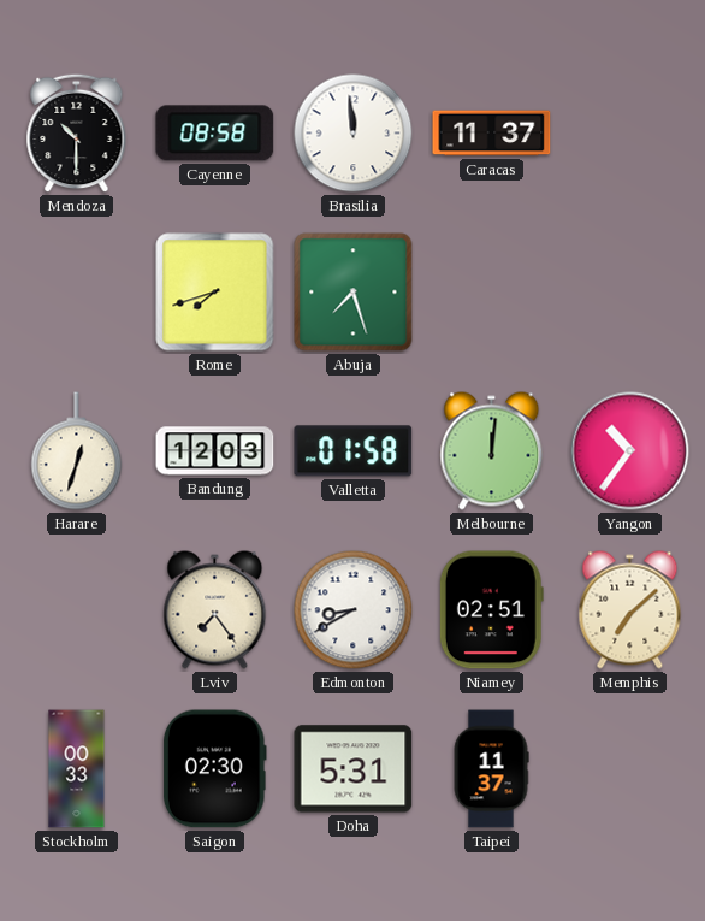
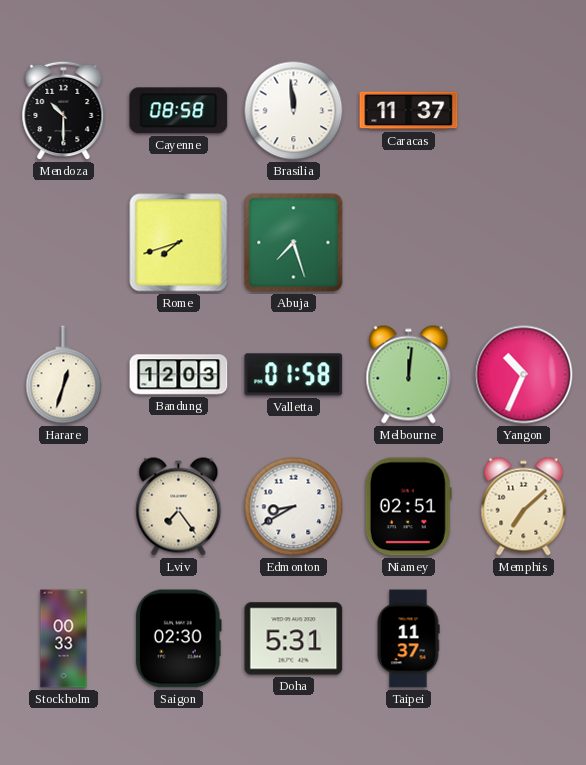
Yangon: 10:36 -> 10:34 (524, 375)
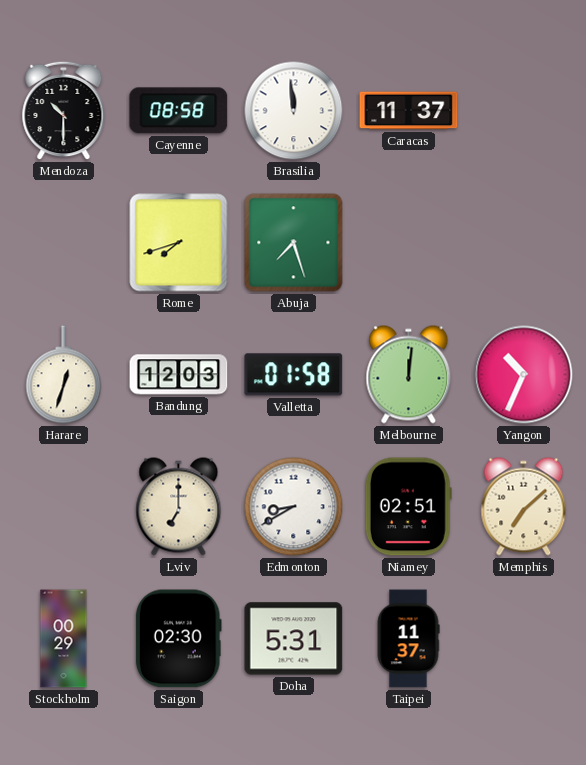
Lviv: 7:24 -> 7:00 (179, 507)
Stockholm: 00:33 -> 00:29 (64, 639)
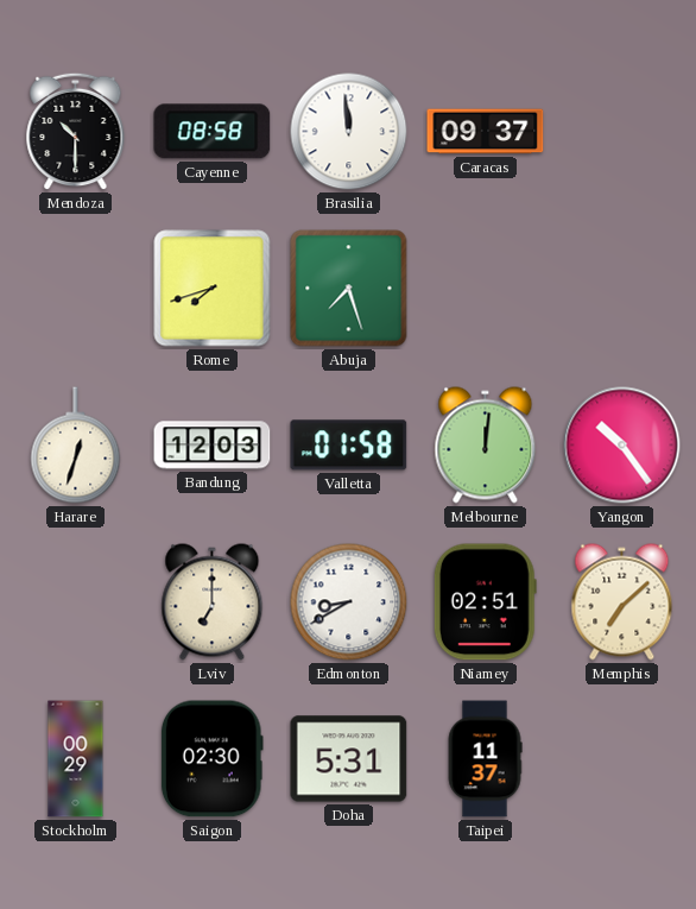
Caracas: 11:37 -> 09:37 (486, 132)
Yangon: 10:34 -> 10:24 (622, 446)
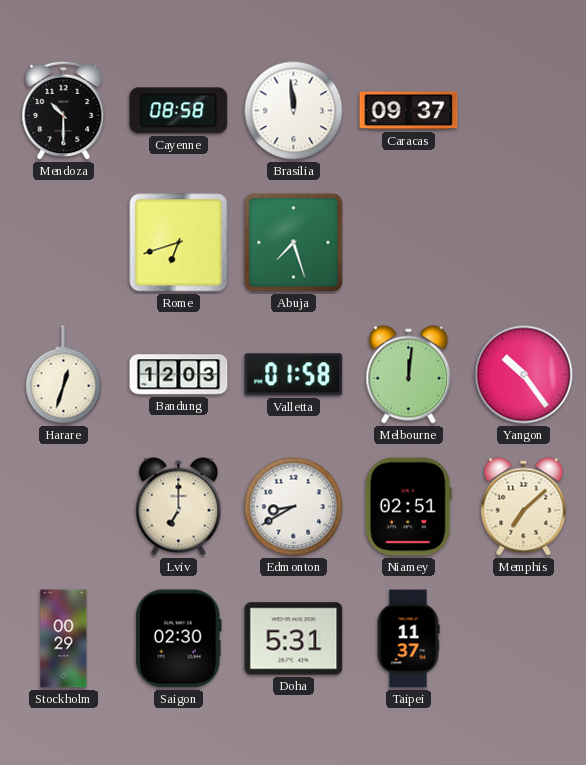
Rome: 7:42 -> 6:42 (179, 243)
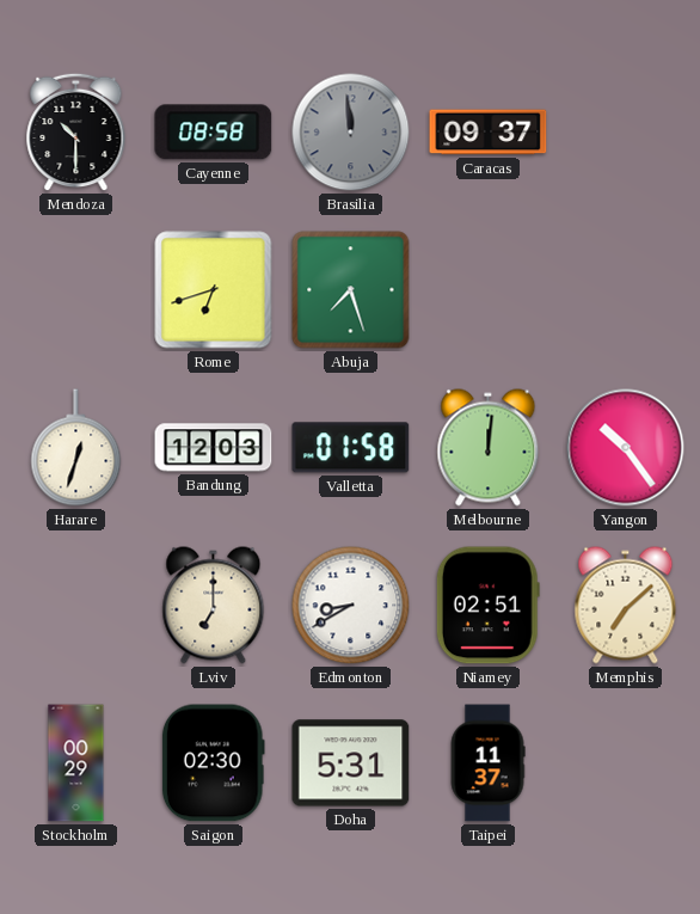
Brasilia dial: white -> grey (351, 133)
